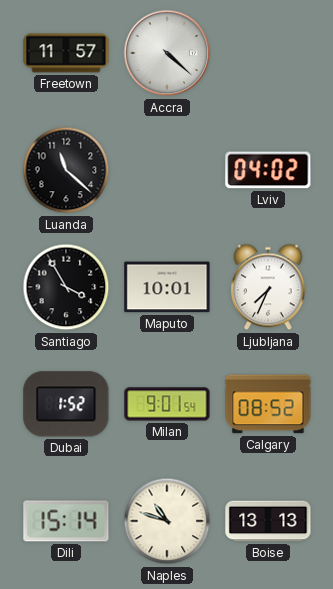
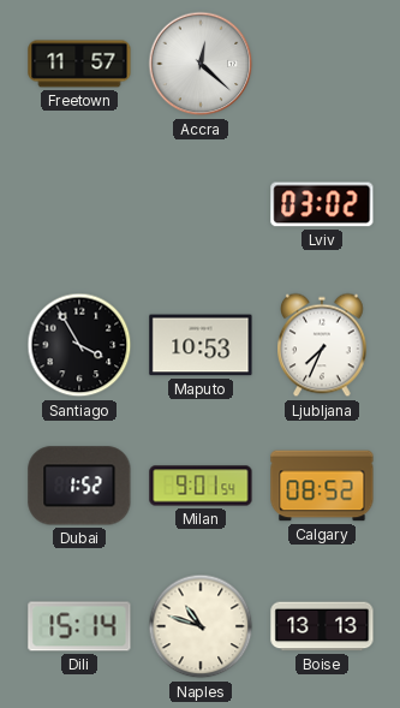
Accra: 4:22 -> 12:22 (201, 64)
Luanda: 11:22 -> none (66, 170)
Lviv: 04:02 -> 03:02 (322, 204)
Maputo: 10:01 -> 10:53 (201, 345)
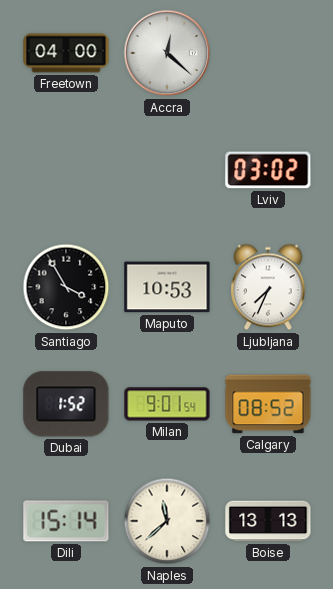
Freetown: 11:57 -> 04:00 (66, 53)
Naples: 10:48 -> 11:38 (167, 521)
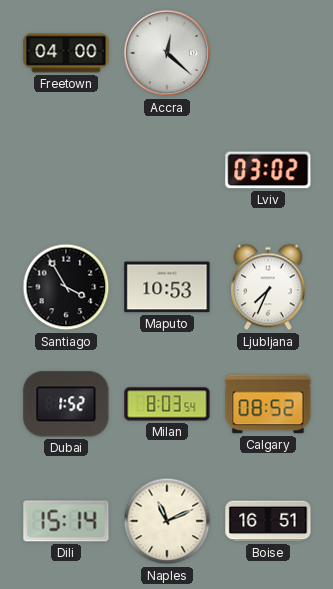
Milan: 9:01 -> 8:03 (167, 404)
Naples: 11:38 -> 11:11 (167, 521)
Boise: 13:13 -> 16:51 (268, 521)
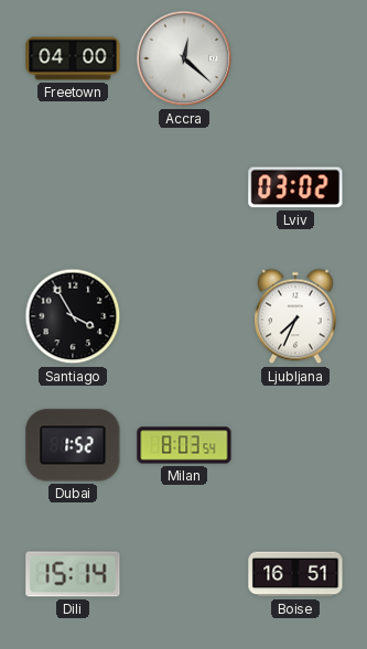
Maputo: 10:53 -> none (167, 287)
Calgary: 08:52 -> none (268, 404)
Naples: 11:11 -> none (167, 521)
